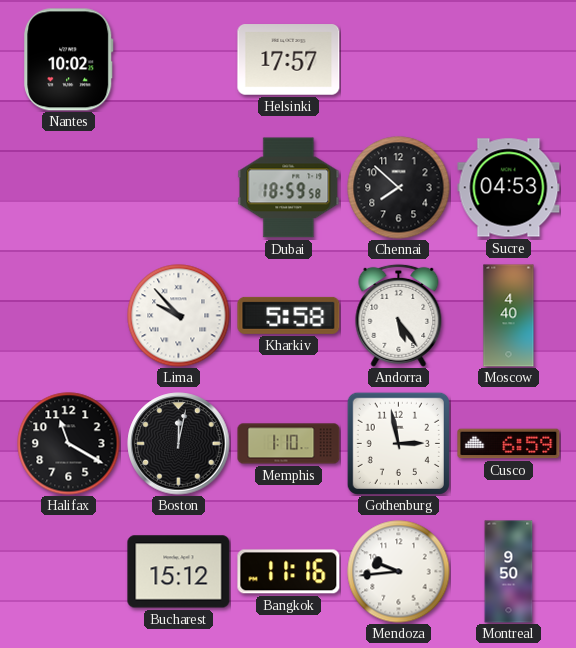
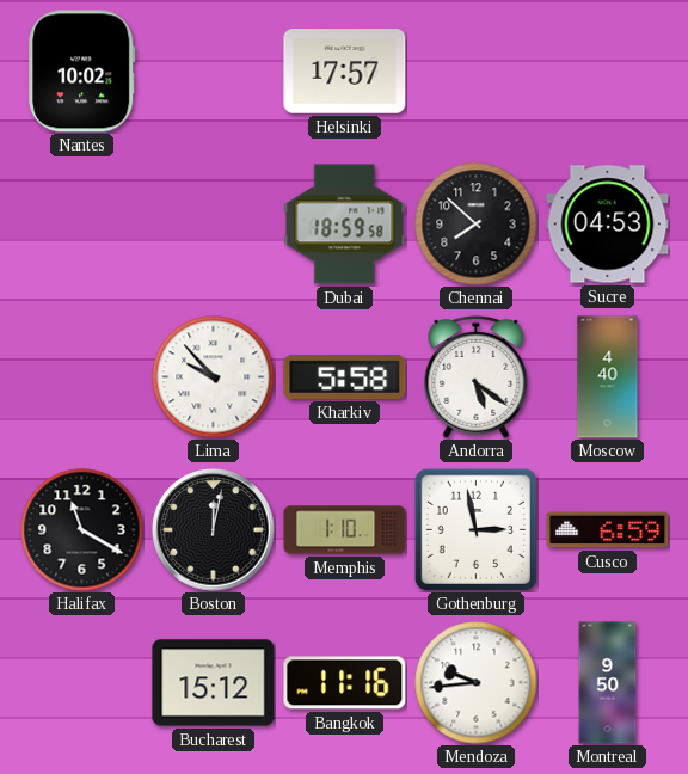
Andorra: 5:24 -> 5:21 (477, 376)
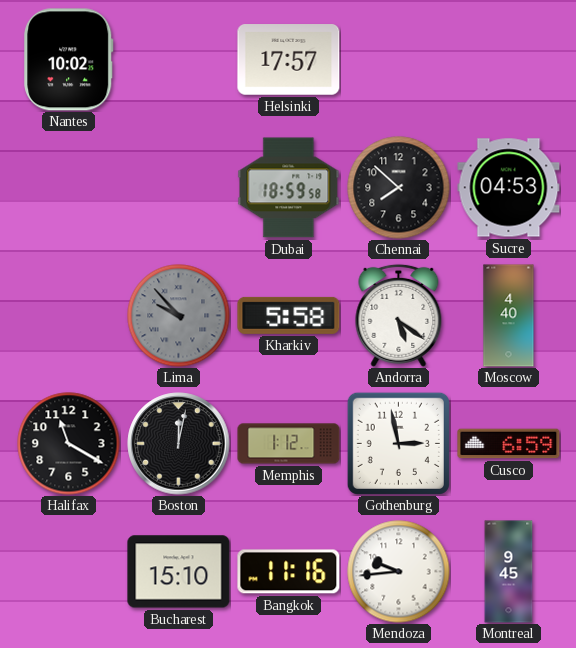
Lima dial: white -> grey (179, 316)
Memphis: 1:10 -> 1:12 (289, 444)
Bucharest: 15:12 -> 15:10 (179, 572)
Montreal: 9:50 -> 9:45 (509, 572)
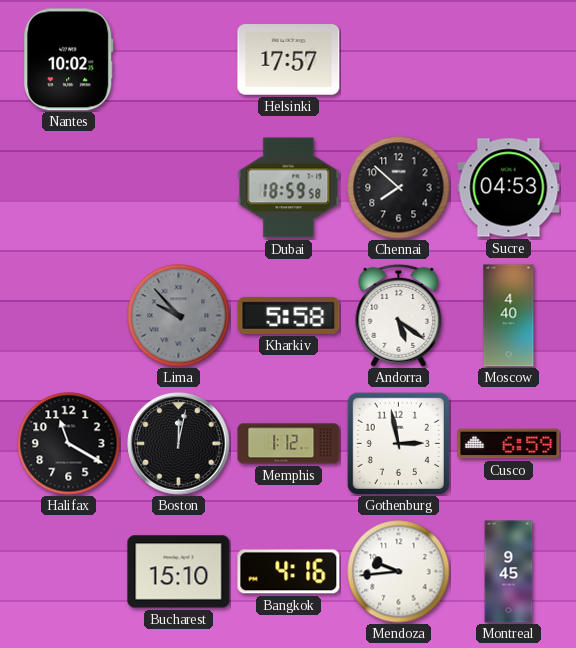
Bangkok: 11:16 -> 4:16 (289, 572)
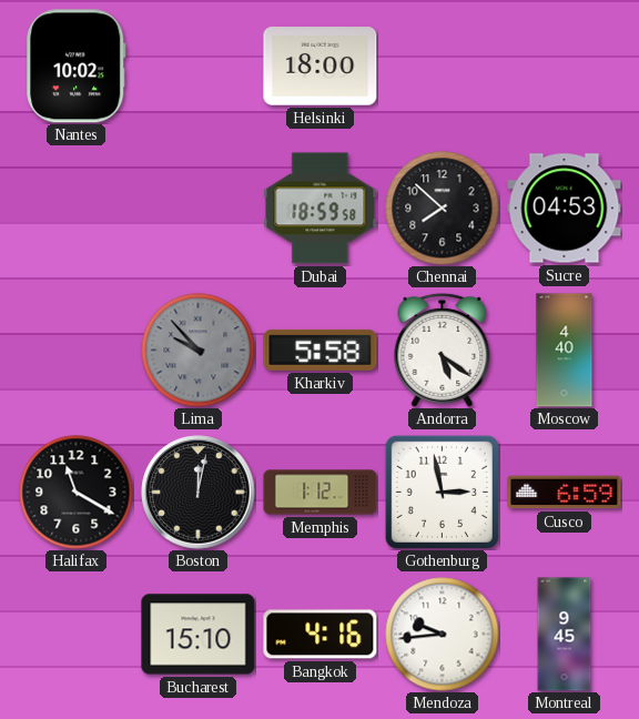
Helsinki: 17:57 -> 18:00 (321, 67)
